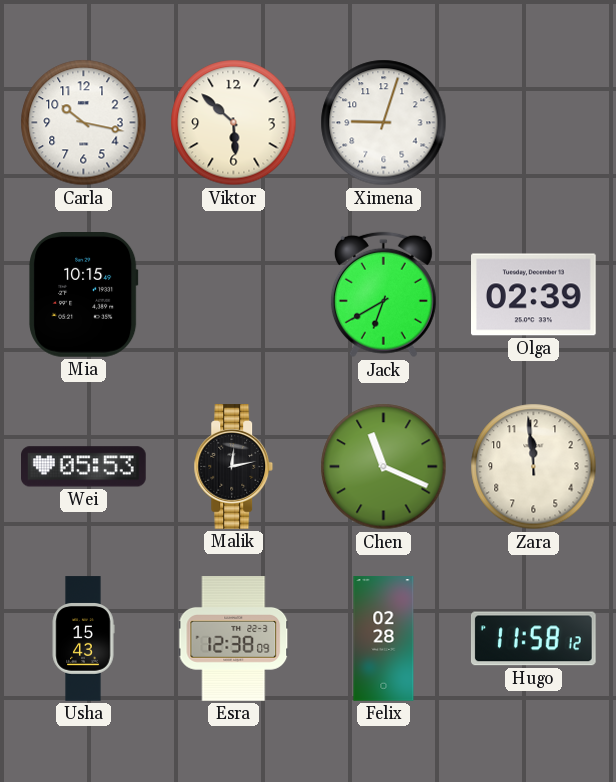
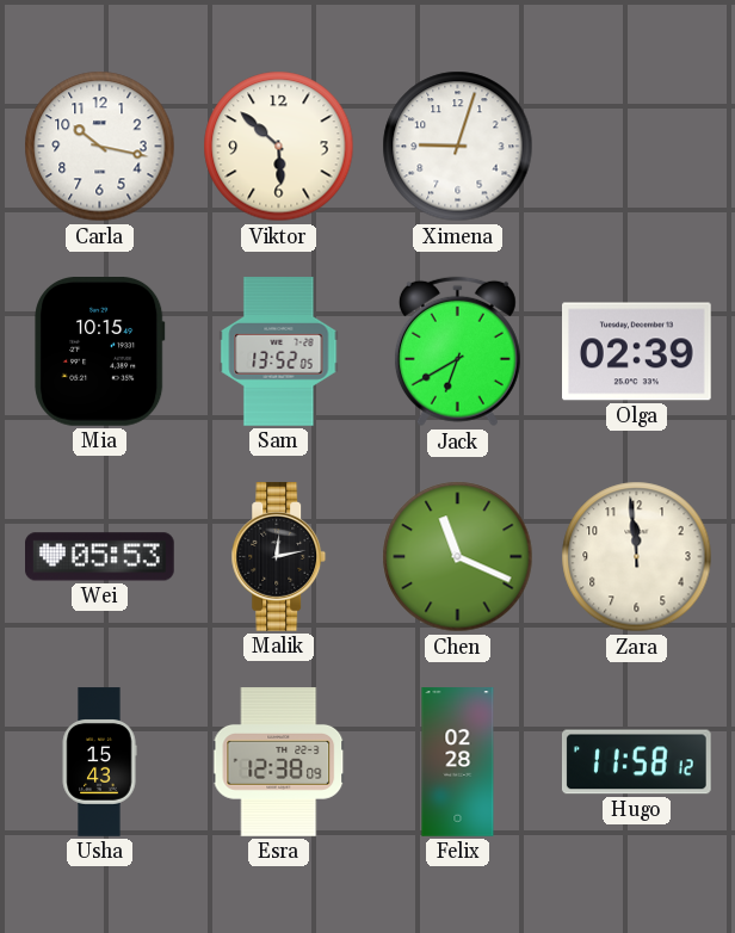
Sam: none -> 13:52 (279, 352)
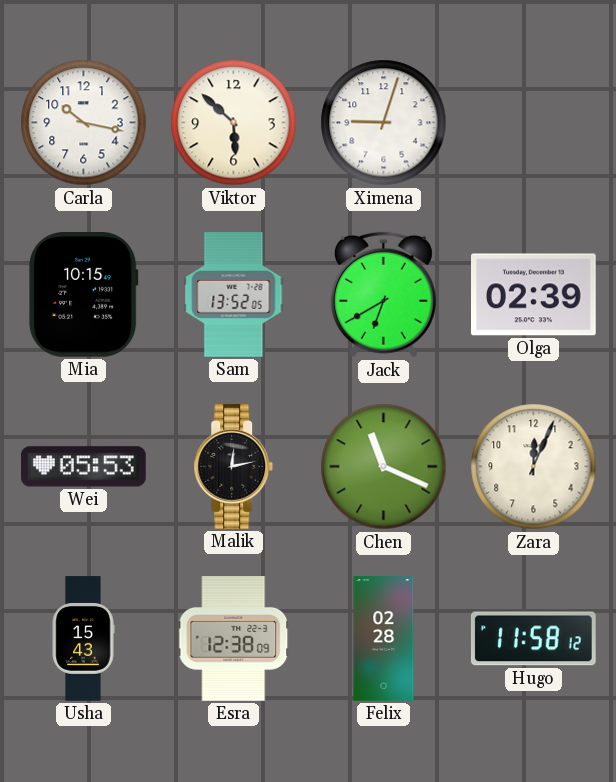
Zara: 11:59 -> 12:04 (534, 467)
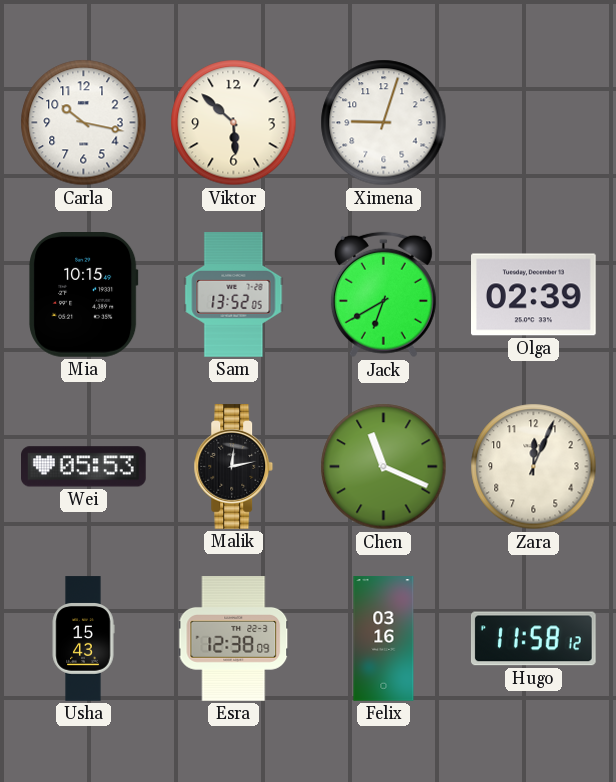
Felix: 02:28 -> 03:16 (384, 639)
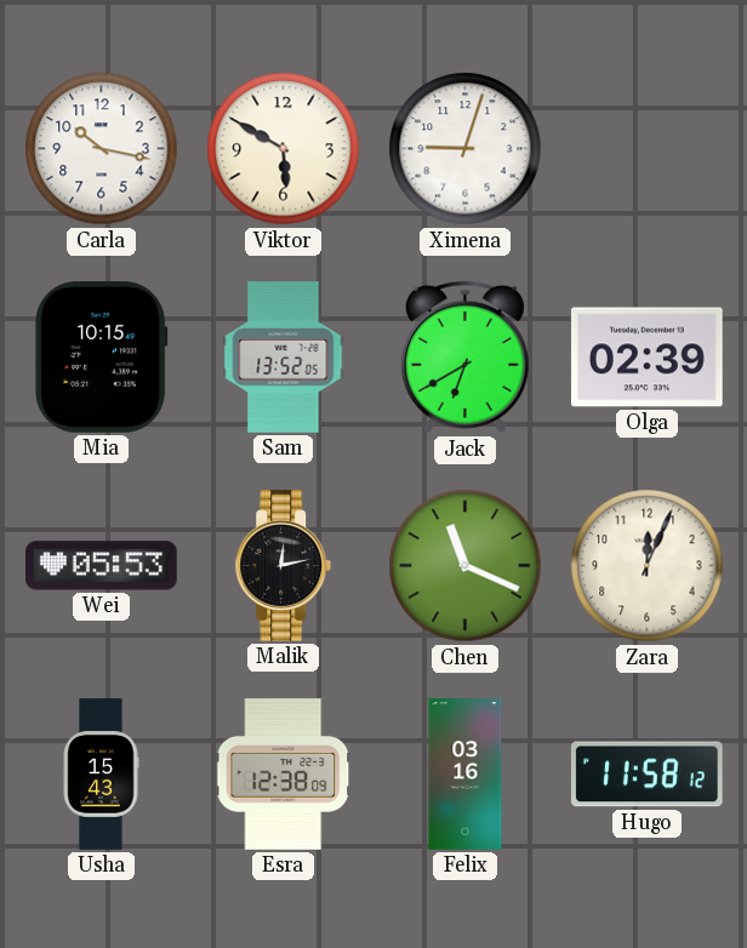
Viktor: 5:52 -> 5:50 (284, 149)
